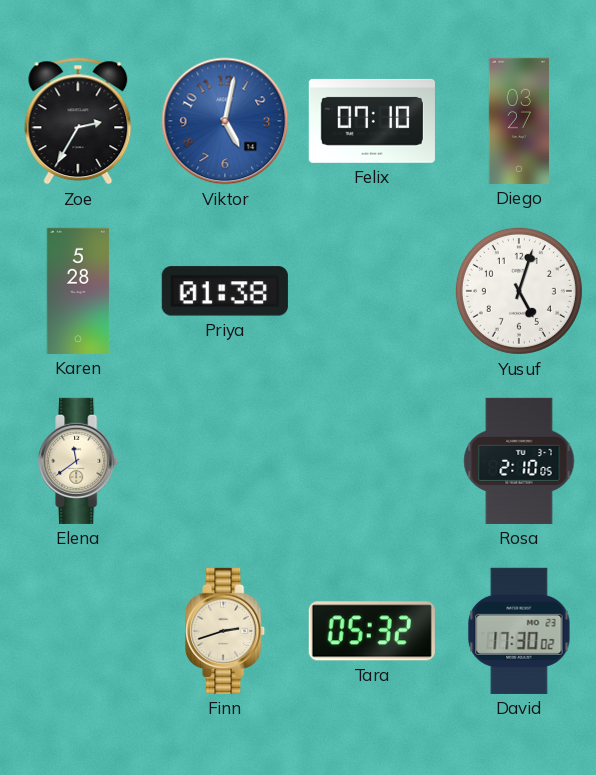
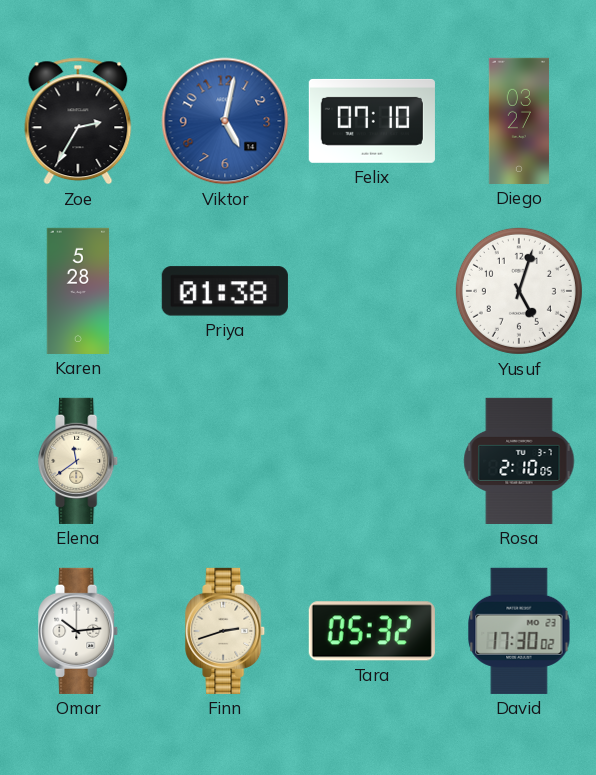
Omar: none -> 10:14 (79, 631)
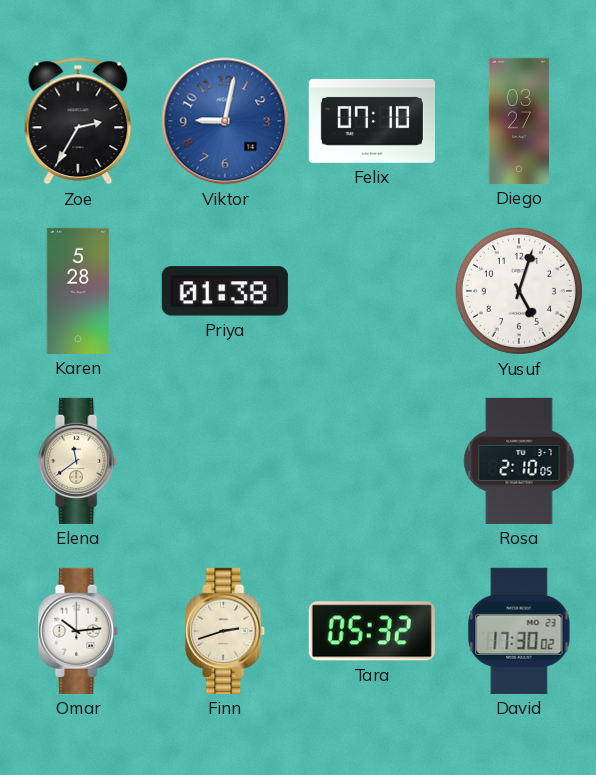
Viktor: 5:02 -> 9:02 (225, 121)
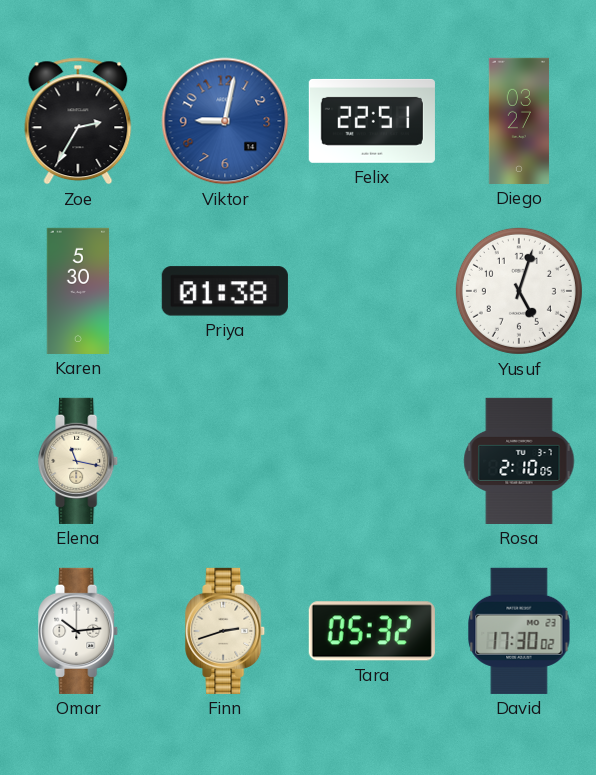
Felix: 07:10 -> 22:51 (372, 121)
Karen: 5:28 -> 5:30 (78, 291)
Elena: 11:39 -> 11:17 (79, 461)
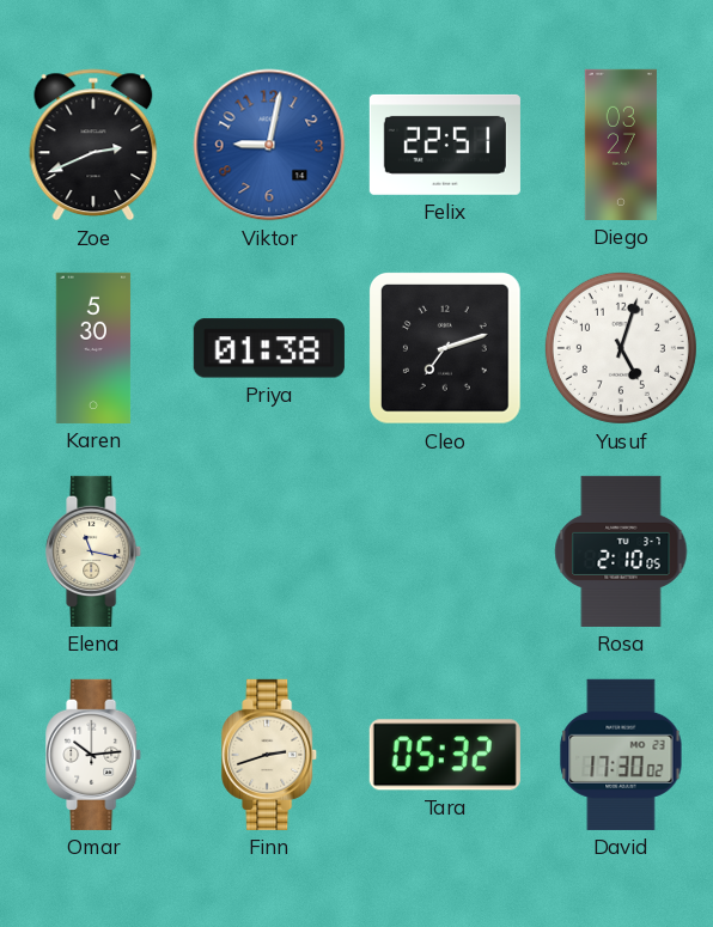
Zoe: 2:35 -> 2:41 (93, 145)
Cleo: none -> 7:12 (446, 349)
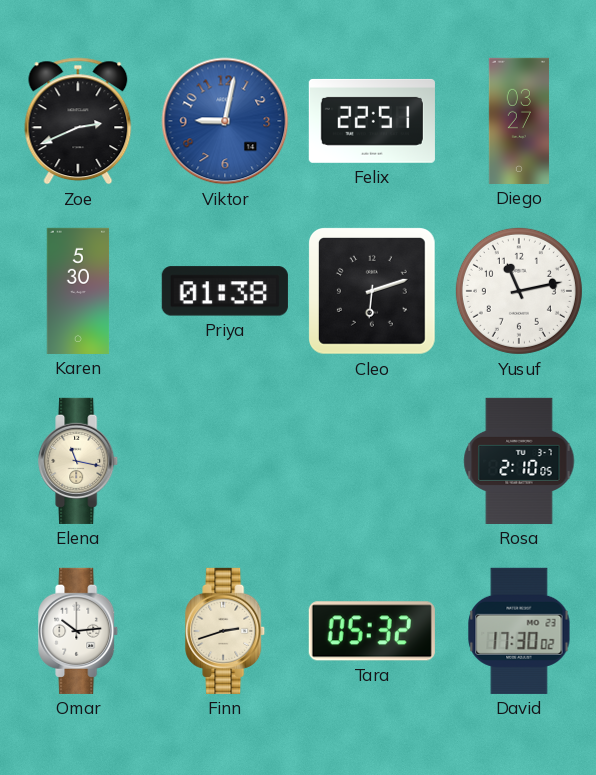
Cleo: 7:12 -> 6:12 (373, 292)
Yusuf: 5:03 -> 11:13 (519, 291)
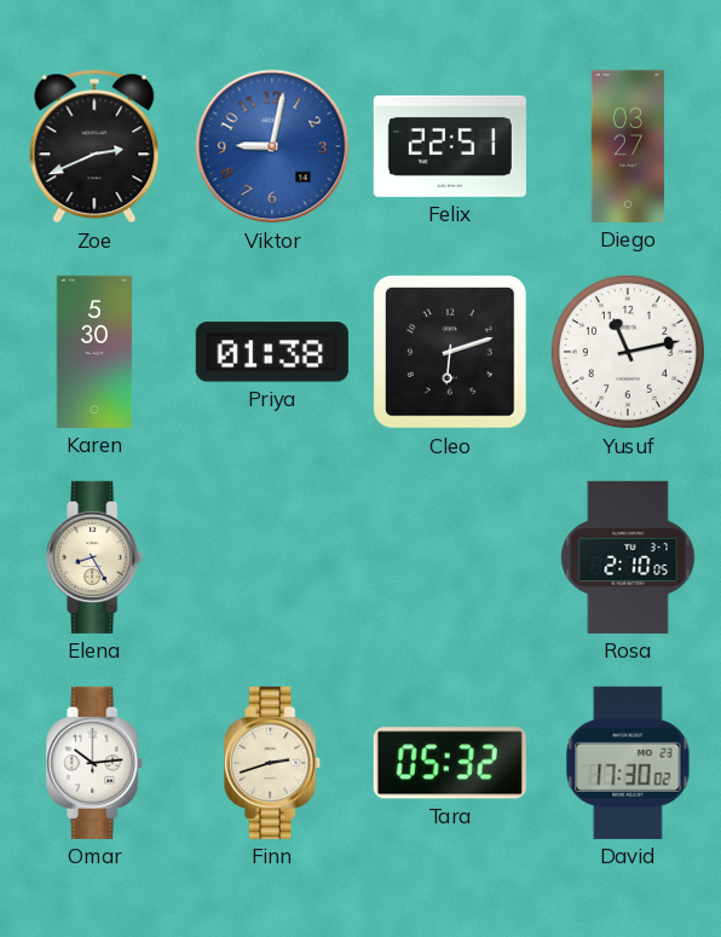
Elena: 11:17 -> 8:25 (96, 557)
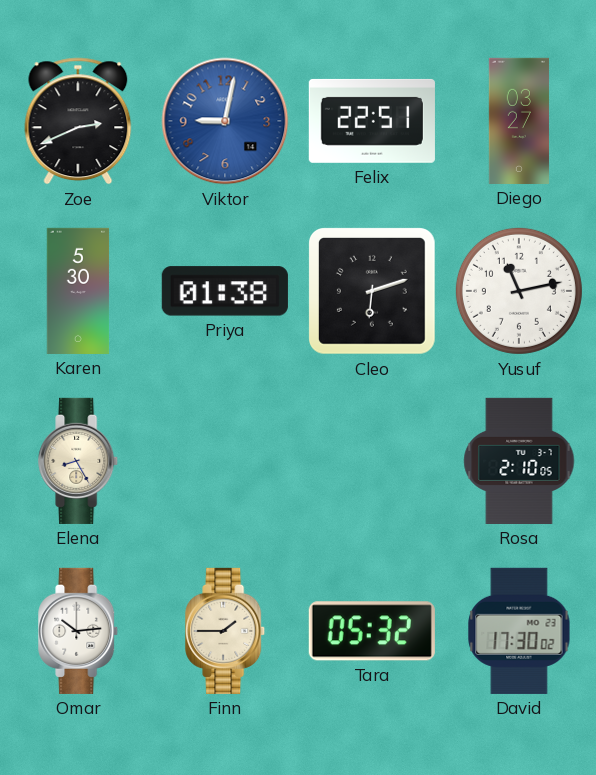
Finn: 2:42 -> 1:45 (226, 631)
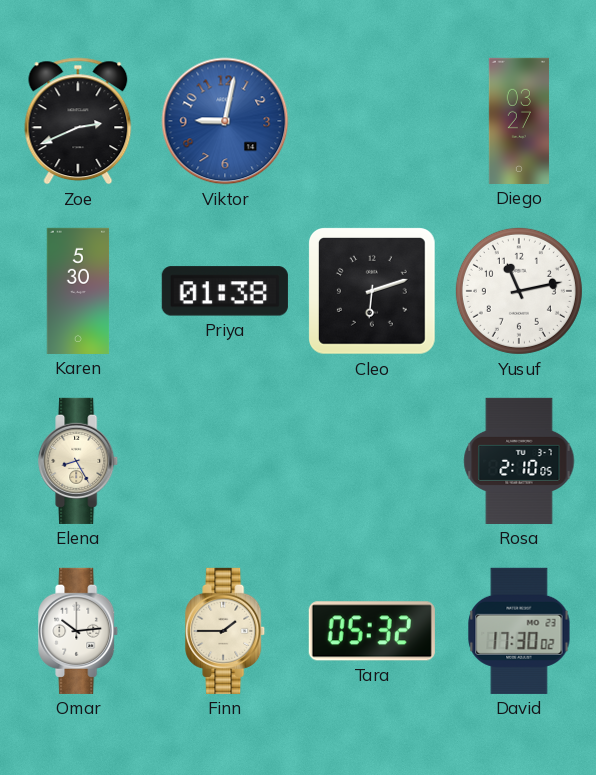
Felix: 22:51 -> none (372, 121)
